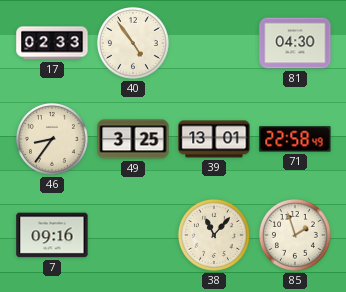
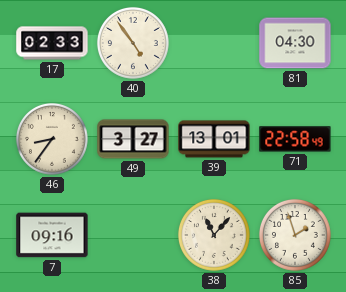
49: 3:25 -> 3:27 (133, 139)
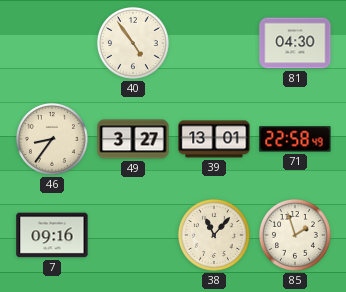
17: 02:33 -> none (52, 43)
